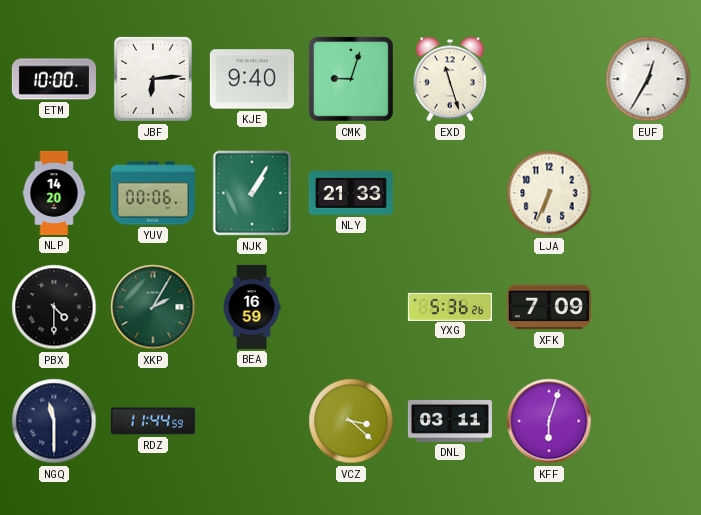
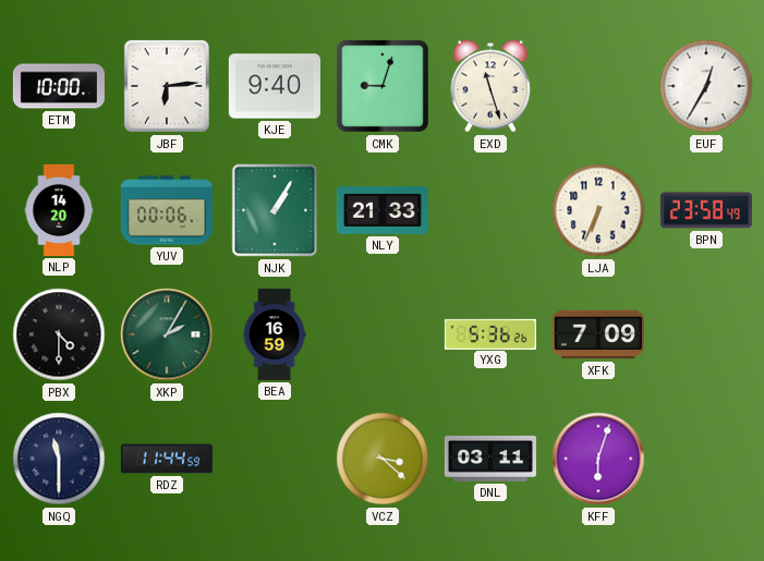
BPN: none -> 23:58 (706, 210)
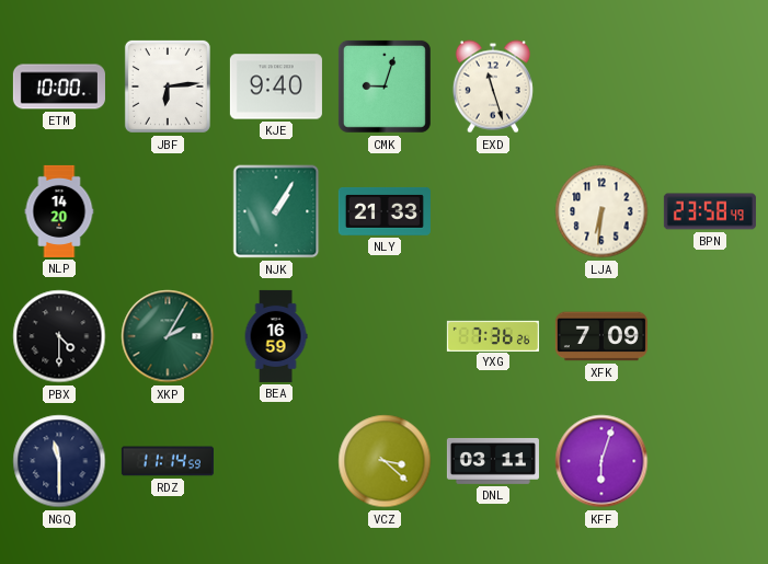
EUF: 12:35 -> none (706, 86)
YUV: 00:06 -> none (167, 210)
LJA: 6:34 -> 6:31 (601, 211)
YXG: 5:36 -> 7:36 (493, 335)
RDZ: 11:44 -> 11:14 (168, 461)
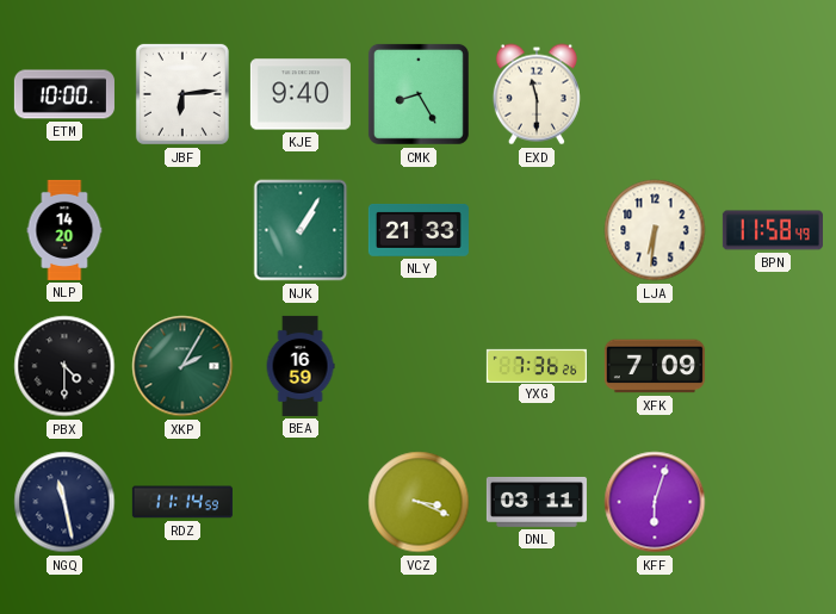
CMK: 9:03 -> 8:25 (419, 94)
EXD: 11:27 -> 11:30 (537, 94)
BPN: 23:58 -> 11:58 (773, 230)
NGQ: 11:30 -> 11:28 (64, 502)
VCZ: 3:22 -> 3:19 (419, 502)
